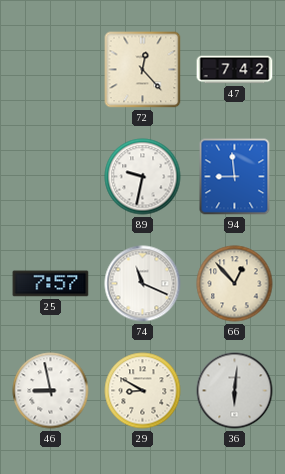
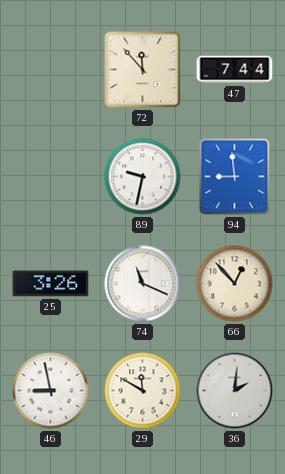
72: 12:23 -> 11:53 (143, 70)
47: 7:42 -> 7:44 (235, 70)
25: 7:57 -> 3:26 (51, 284)
29: 8:50 -> 11:50 (143, 391)
36: 6:01 -> 2:01 (235, 391)
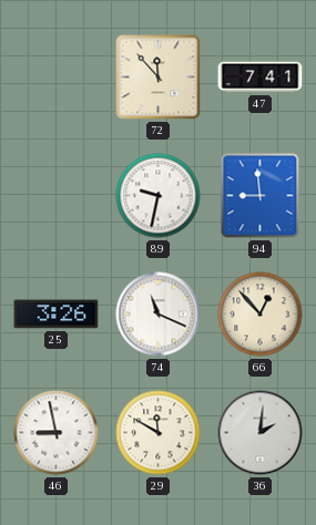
47: 7:44 -> 7:41 (261, 78)
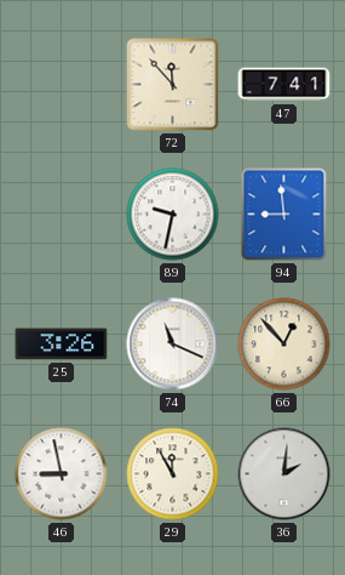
29: 11:50 -> 11:55 (173, 474)
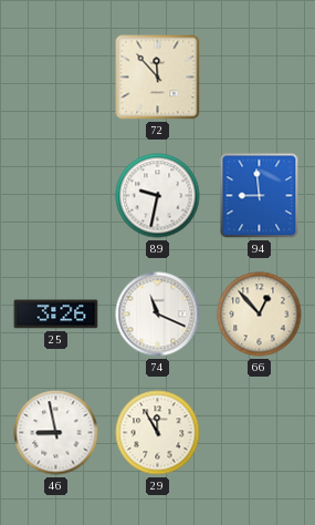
47: 7:41 -> none (284, 85)
36: 2:01 -> none (284, 474)
